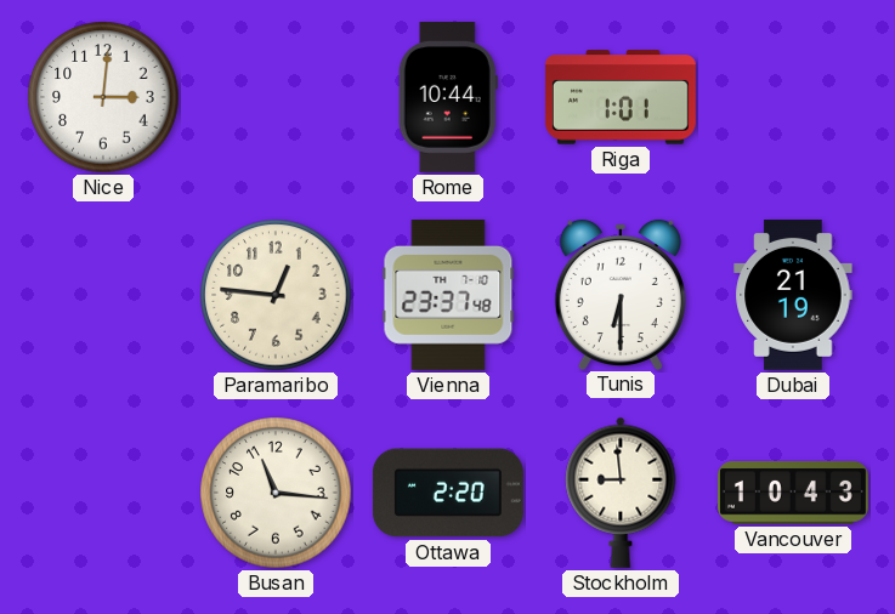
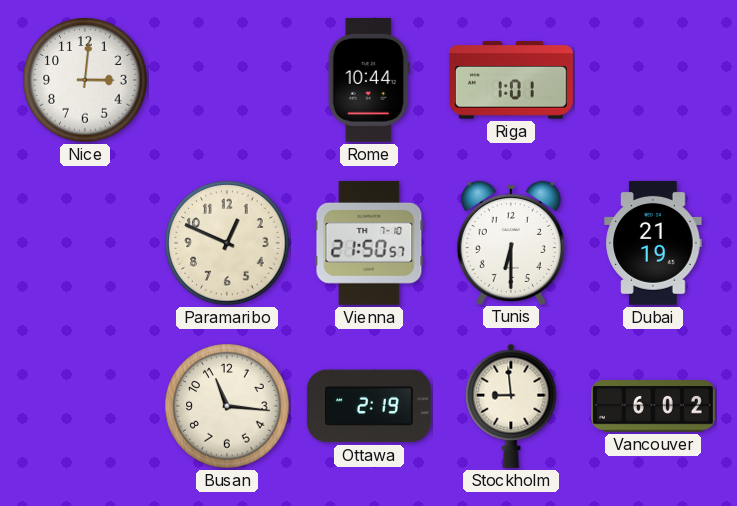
Paramaribo: 12:46 -> 12:49 (227, 243)
Vienna: 23:37 -> 21:50 (369, 243)
Ottawa: 2:20 -> 2:19 (369, 406)
Vancouver: 10:43 -> 6:02 (653, 406)
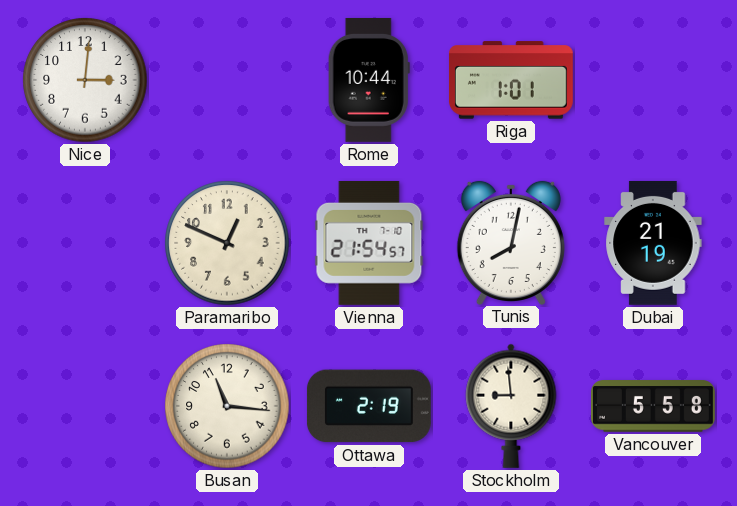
Vienna: 21:50 -> 21:54 (369, 243)
Tunis: 6:30 -> 8:02 (511, 242)
Vancouver: 6:02 -> 5:58 (653, 406)
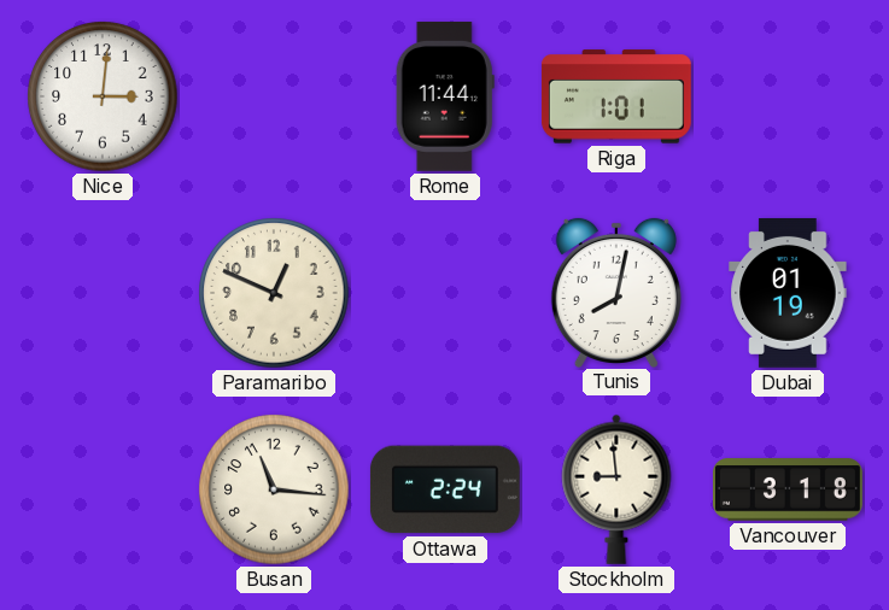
Rome: 10:44 -> 11:44 (445, 96)
Vienna: 21:54 -> none (369, 243)
Dubai: 21:19 -> 01:19 (788, 293)
Ottawa: 2:19 -> 2:24 (445, 489)
Vancouver: 5:58 -> 3:18 (788, 489)
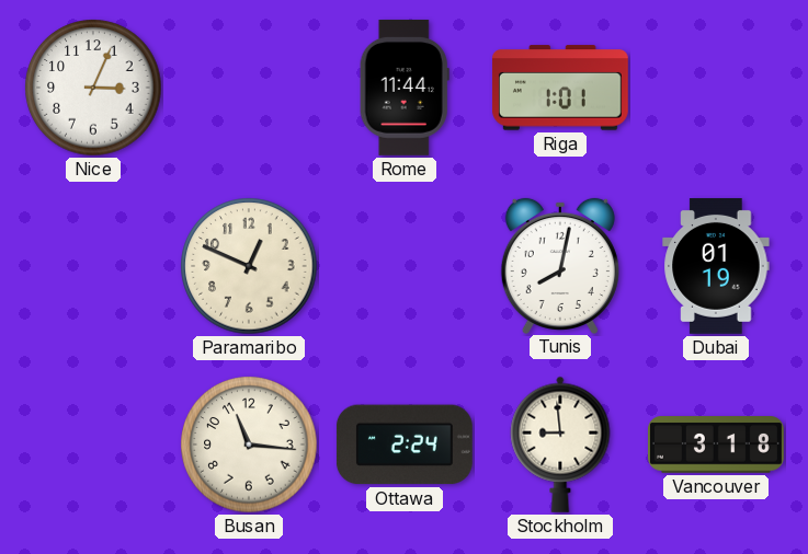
Nice: 3:01 -> 3:04 (93, 88)
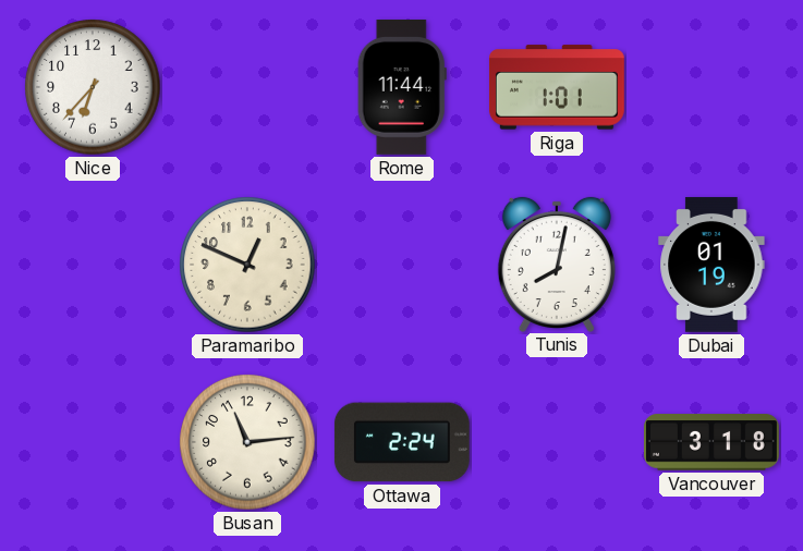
Nice: 3:04 -> 6:37 (93, 87)
Busan: 11:16 -> 11:14 (247, 442)
Stockholm: 8:59 -> none (560, 445)
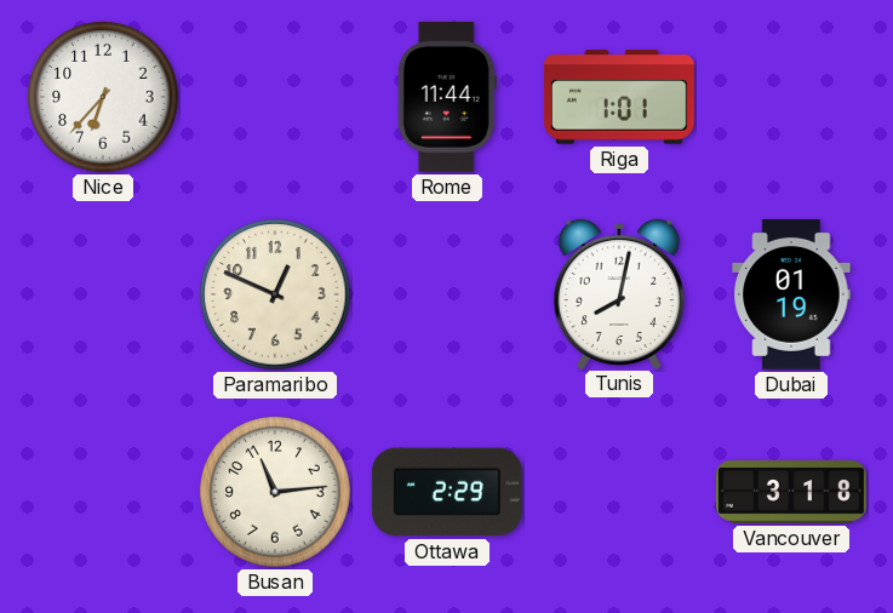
Ottawa: 2:24 -> 2:29 (447, 492)
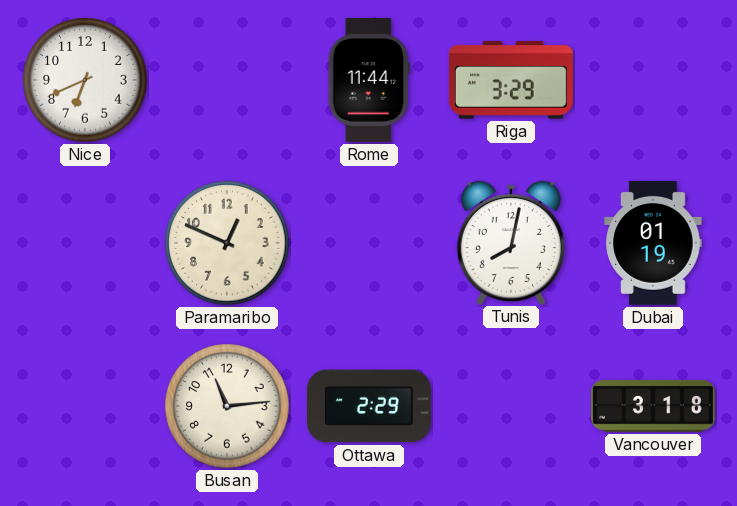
Nice: 6:37 -> 6:41 (85, 80)
Riga: 1:01 -> 3:29 (511, 80)
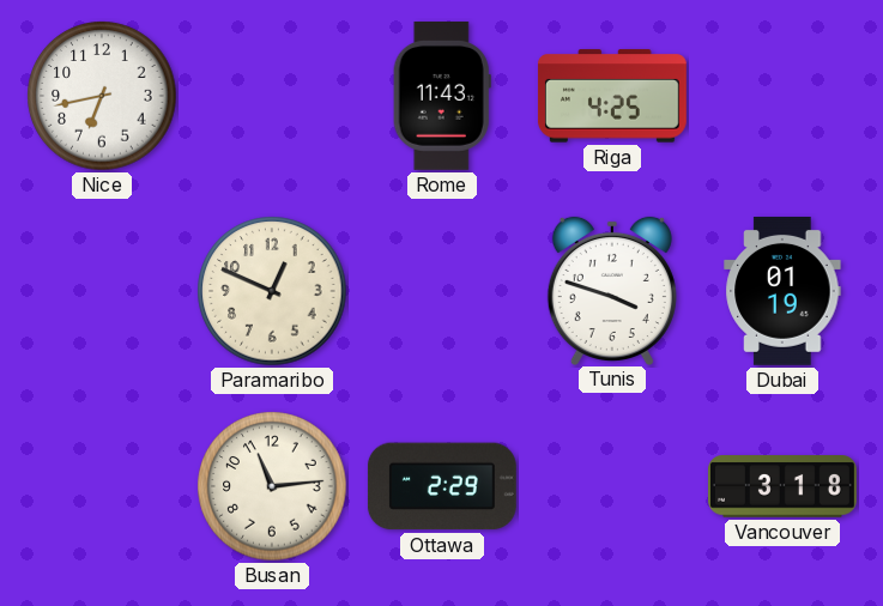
Nice: 6:41 -> 6:43 (102, 96)
Rome: 11:44 -> 11:43 (442, 96)
Riga: 3:29 -> 4:25 (612, 96)
Tunis: 8:02 -> 3:48 (612, 290)
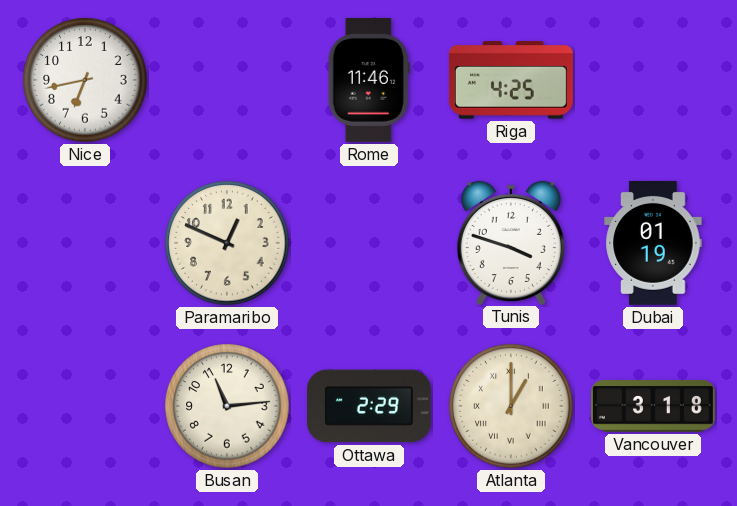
Rome: 11:43 -> 11:46 (369, 80)
Atlanta: none -> 1:00 (511, 406)
